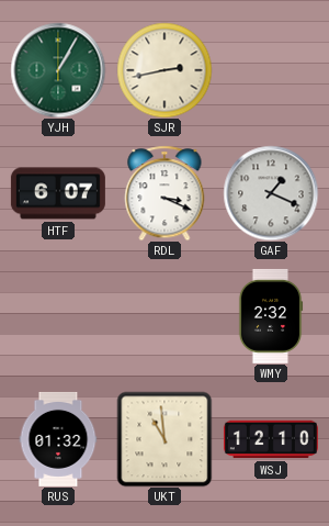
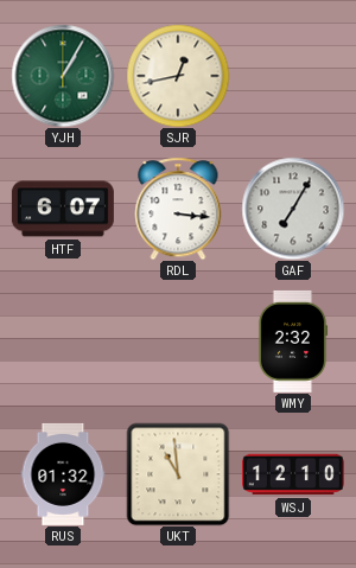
SJR: 2:43 -> 12:43 (178, 76)
RDL: 3:19 -> 3:16 (178, 209)
GAF: 1:19 -> 7:05 (293, 209)
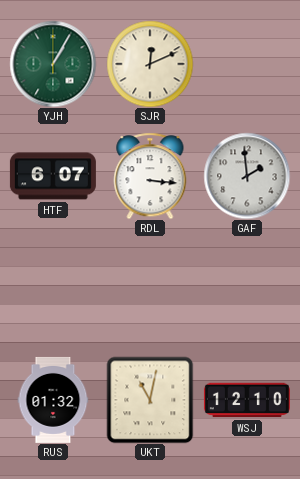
SJR: 12:43 -> 12:11 (150, 64)
GAF: 7:05 -> 1:59 (247, 176)
WMY: 2:32 -> none (293, 342)
UKT: 10:59 -> 11:02 (150, 400)
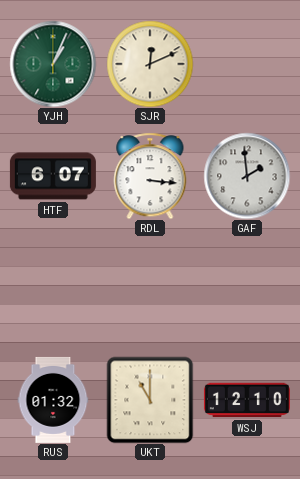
YJH: 1:05 -> 1:04 (53, 64)
UKT: 11:02 -> 11:00 (150, 400)
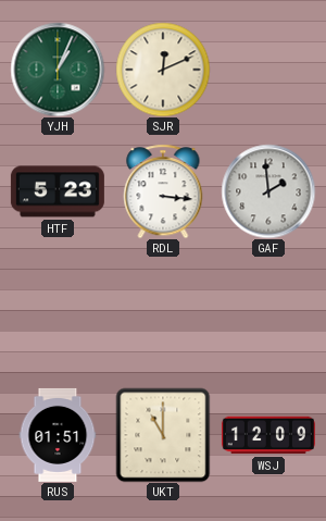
HTF: 6:07 -> 5:23 (58, 191)
RUS: 01:32 -> 01:51 (58, 435)
WSJ: 12:10 -> 12:09 (268, 435)
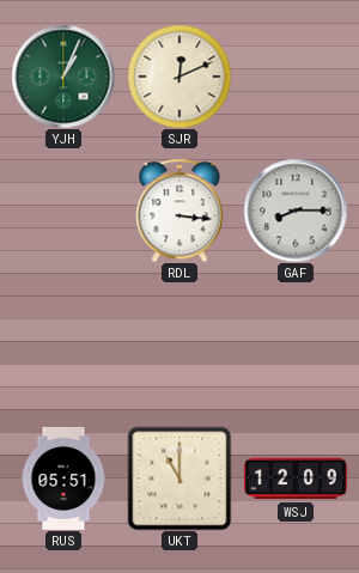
HTF: 5:23 -> none (58, 191)
GAF: 1:59 -> 8:15 (296, 211)
RUS: 01:51 -> 05:51 (63, 478)
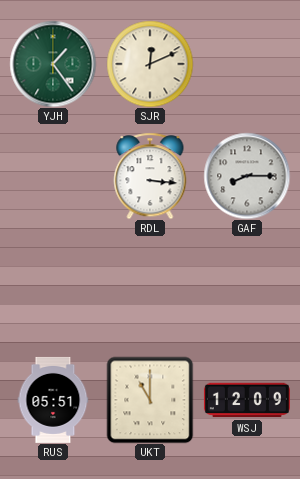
YJH: 1:04 -> 1:24 (53, 64)
